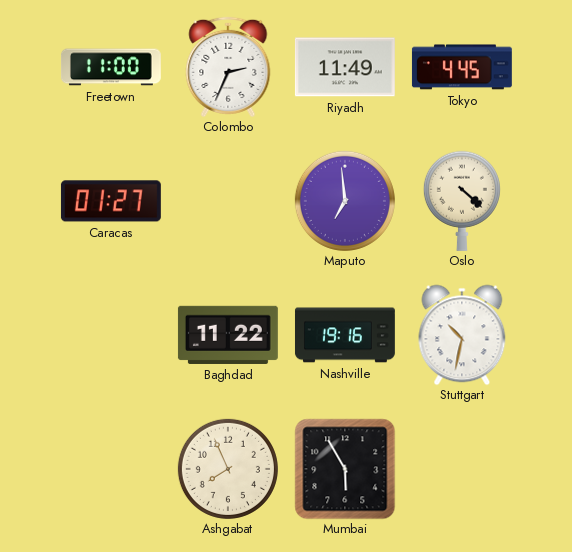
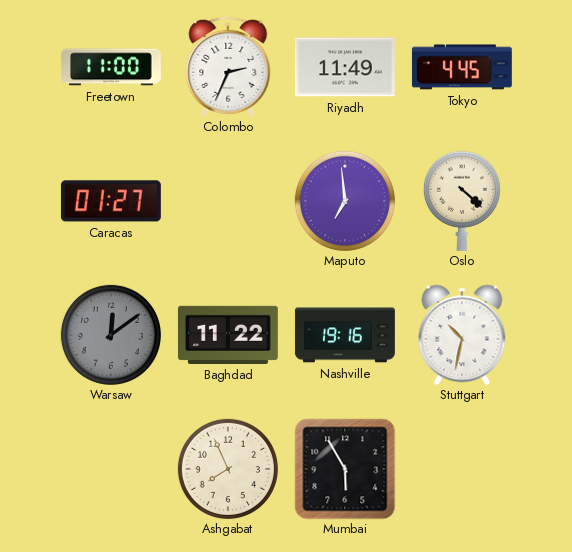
Warsaw: none -> 12:09 (111, 335)
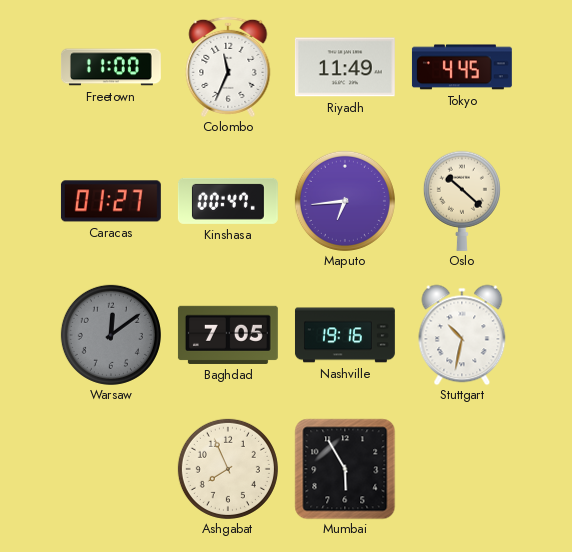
Colombo: 2:34 -> 11:34 (228, 67)
Kinshasa: none -> 00:47 (228, 201)
Maputo: 6:59 -> 6:44 (345, 201)
Oslo: 4:22 -> 10:22 (462, 201)
Baghdad: 11:22 -> 7:05 (228, 335)
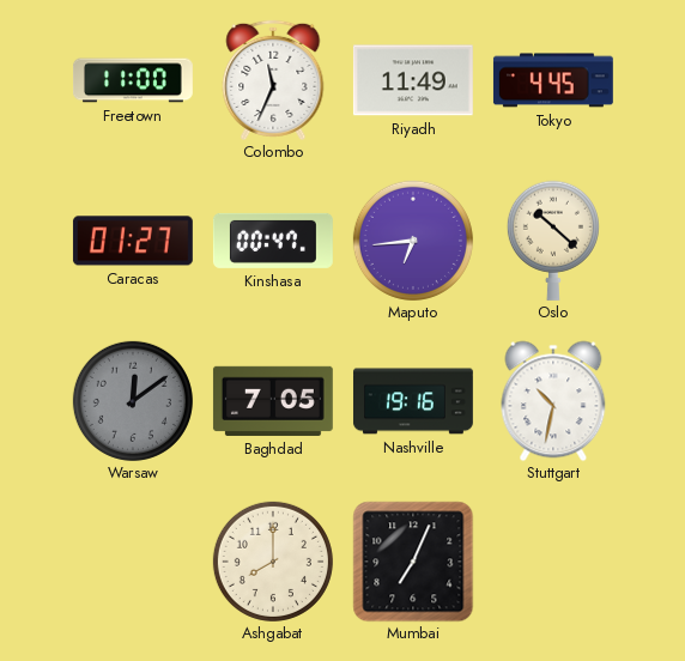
Ashgabat: 7:56 -> 8:00 (273, 562)
Mumbai: 5:55 -> 7:04 (413, 562)
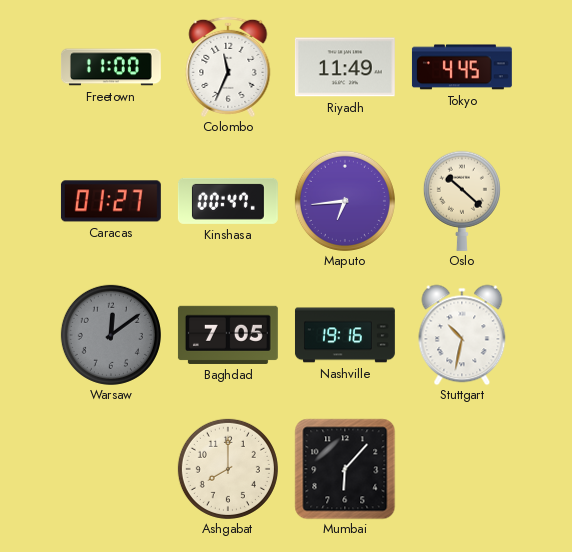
Mumbai: 7:04 -> 6:07 (345, 469)
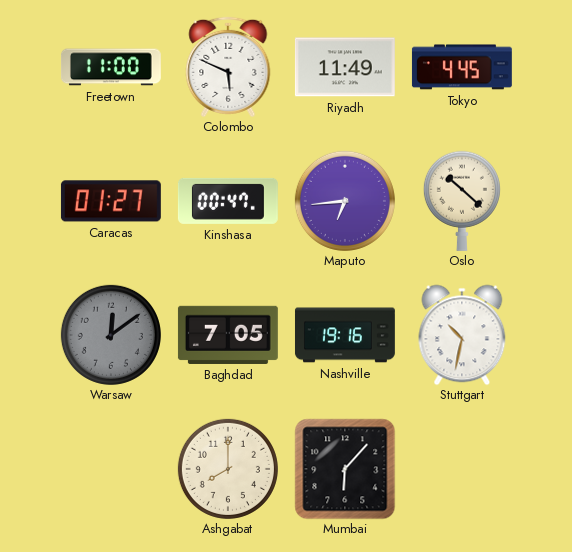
Colombo: 11:34 -> 5:49 (228, 67)
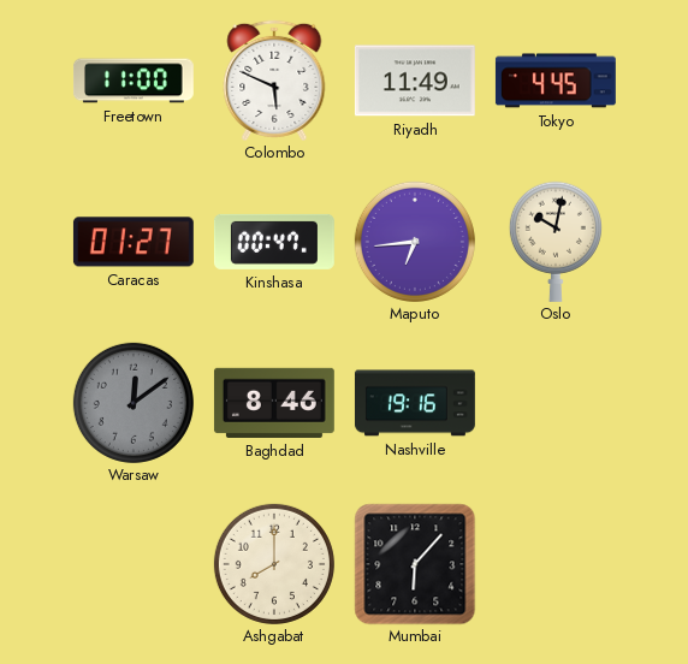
Oslo: 10:22 -> 10:02 (556, 242)
Baghdad: 7:05 -> 8:46 (274, 403)
Stuttgart: 10:32 -> none (462, 335)
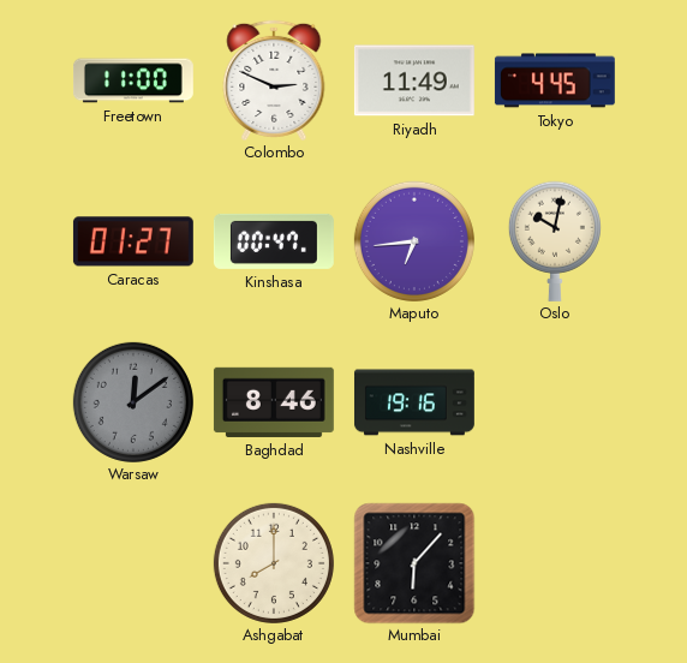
Colombo: 5:49 -> 2:49 (274, 80)
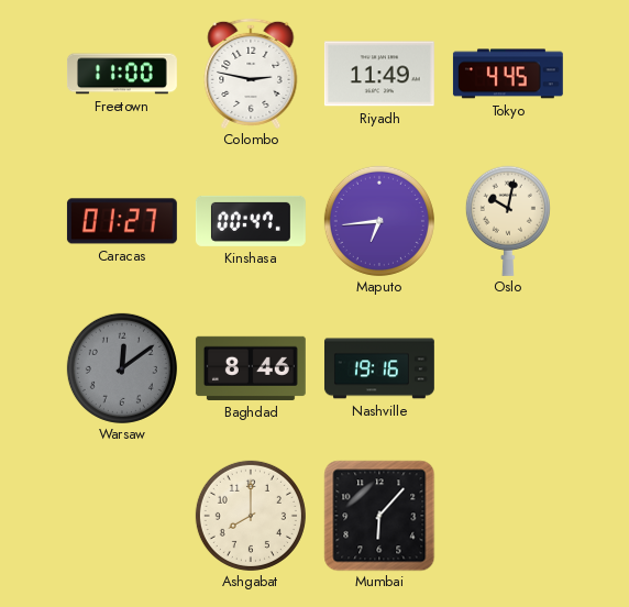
Colombo: 2:49 -> 2:47 (251, 74)
